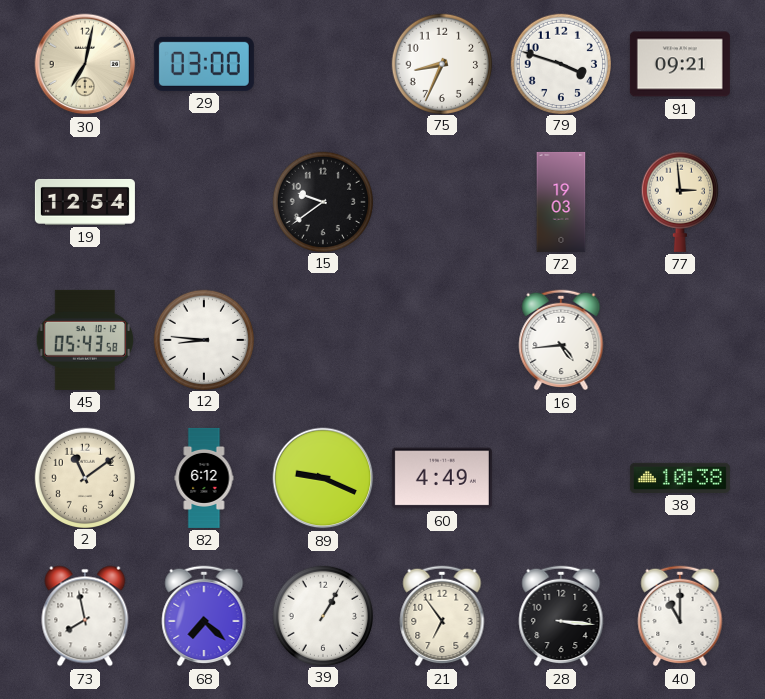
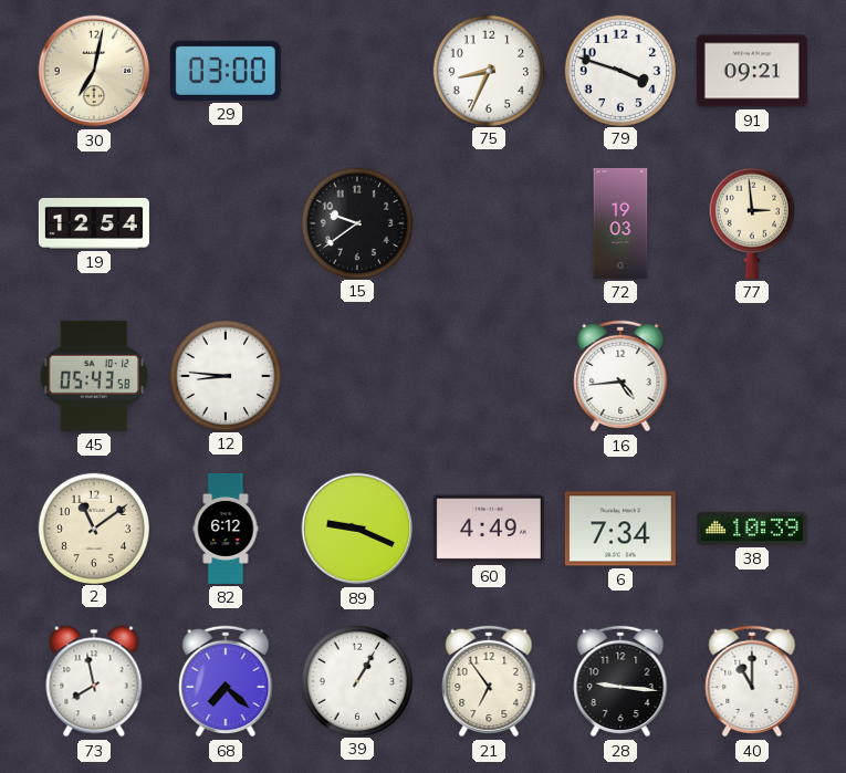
6: none -> 7:34 (620, 529)
38: 10:38 -> 10:39 (752, 529)
28: 3:16 -> 9:16 (620, 681)
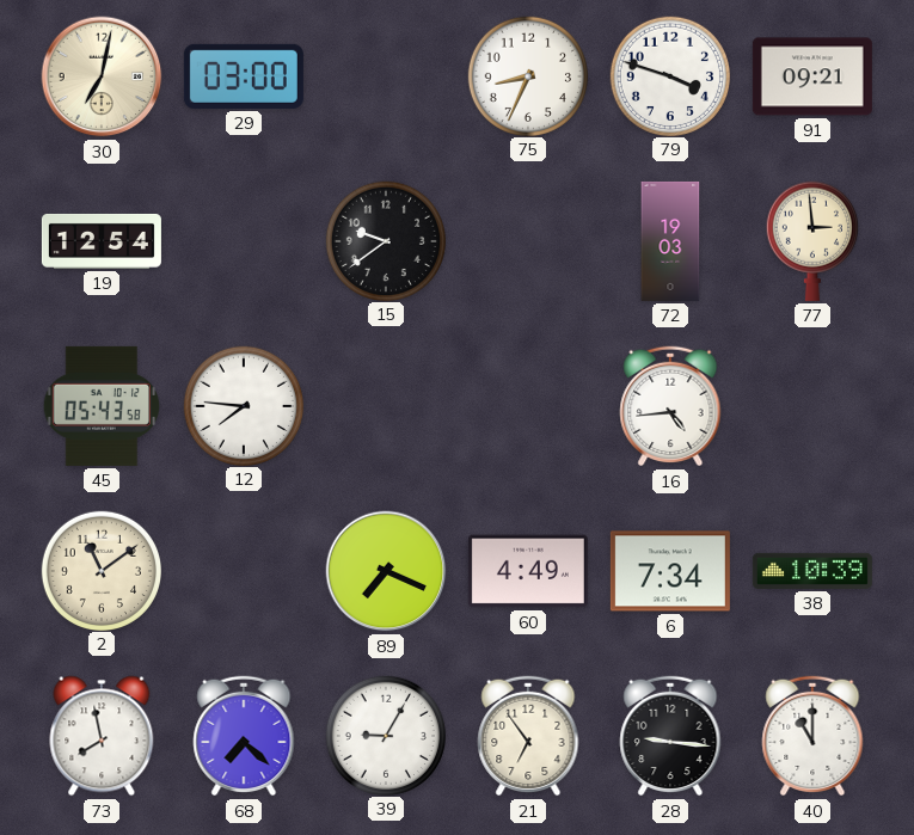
12: 8:46 -> 7:46 (243, 405)
82: 6:12 -> none (226, 529)
89: 9:19 -> 7:19 (386, 571)
39: 1:05 -> 9:05 (385, 735)
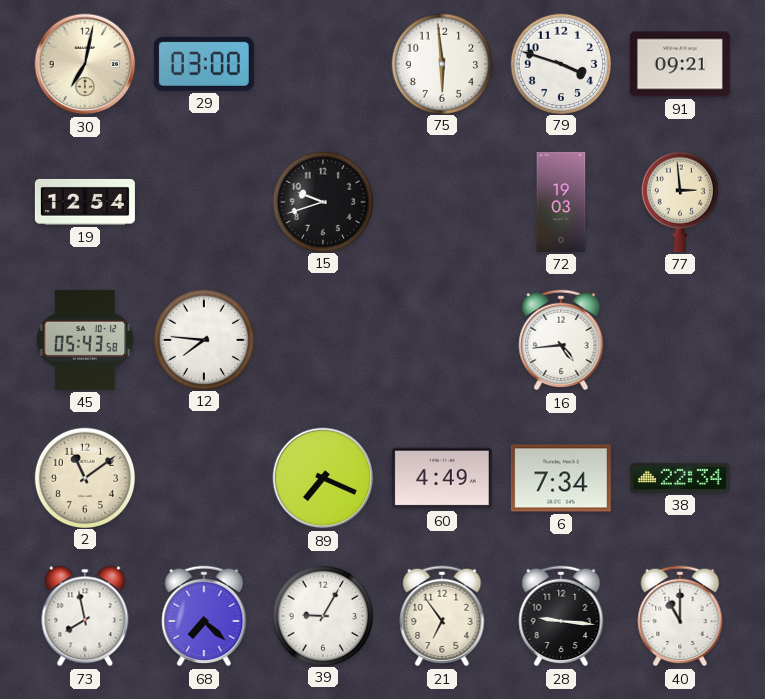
75: 8:34 -> 5:59 (441, 63)
15: 9:39 -> 9:42 (322, 201)
38: 10:39 -> 22:34 (680, 478)
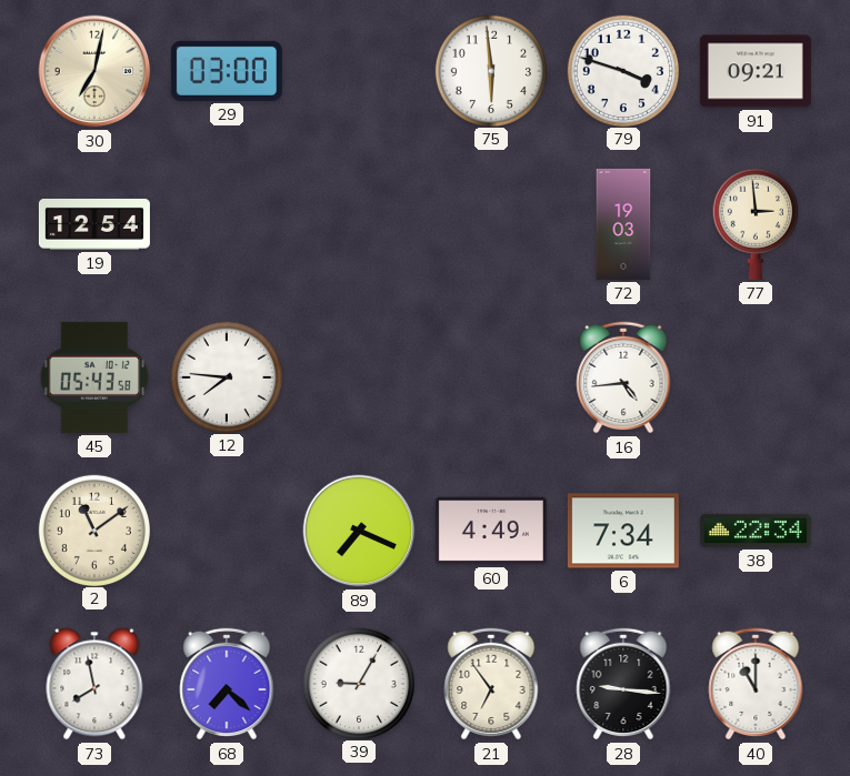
15: 9:42 -> none (322, 201)
